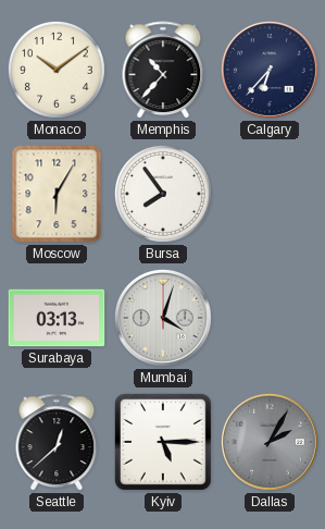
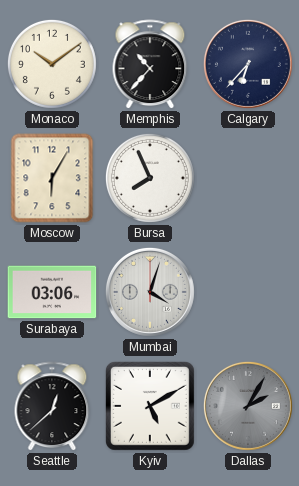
Bursa: 7:54 -> 7:56 (150, 178)
Surabaya: 03:13 -> 03:06 (52, 292)
Kyiv: 5:15 -> 5:10 (150, 406)
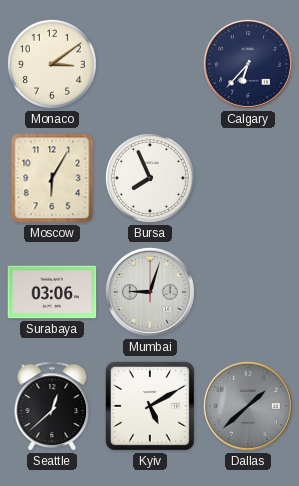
Monaco: 10:09 -> 3:09 (52, 64)
Memphis: 10:37 -> none (150, 65)
Mumbai: 4:03 -> 9:03 (150, 292)
Dallas: 2:05 -> 1:38 (248, 406)
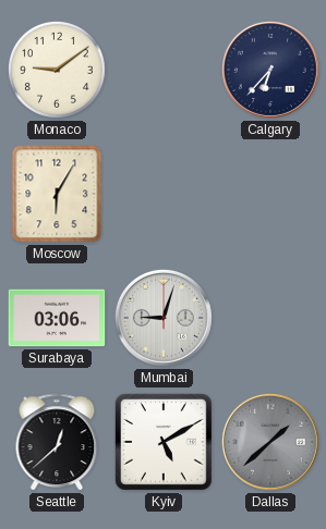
Monaco: 3:09 -> 9:09 (57, 70)
Bursa: 7:56 -> none (150, 178)
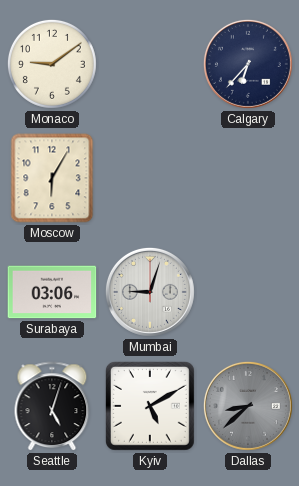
Seattle: 12:38 -> 5:03 (52, 407)
Dallas: 1:38 -> 8:38 (248, 406)
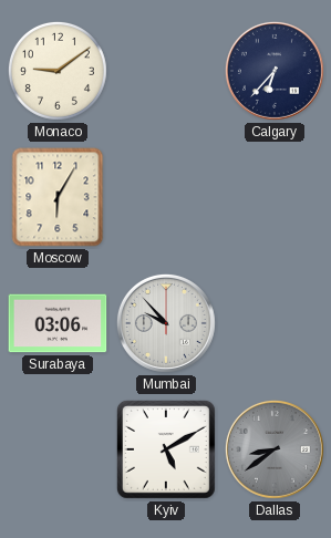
Mumbai: 9:03 -> 9:53 (166, 323)
Seattle: 5:03 -> none (52, 407)
Dallas: 8:38 -> 8:39 (275, 449)
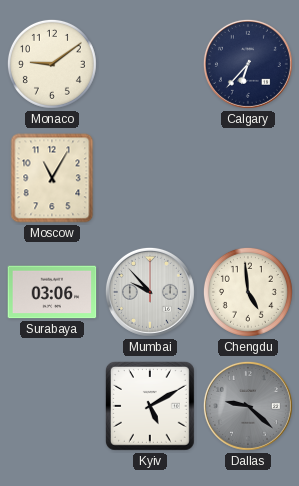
Moscow: 6:05 -> 11:05 (52, 178)
Chengdu: none -> 4:59 (248, 292)
Dallas: 8:39 -> 9:22 (248, 406)
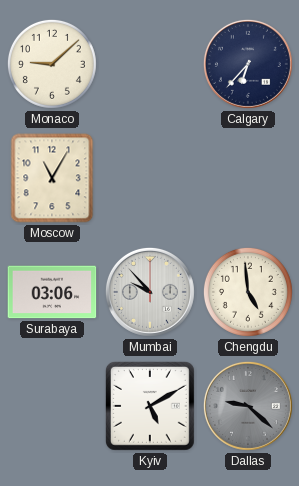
Monaco: 9:09 -> 9:08 (52, 64)
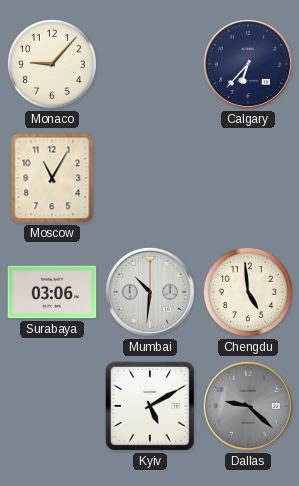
Monaco: 9:08 -> 9:07 (52, 64)
Mumbai: 9:53 -> 10:31 (150, 292)
